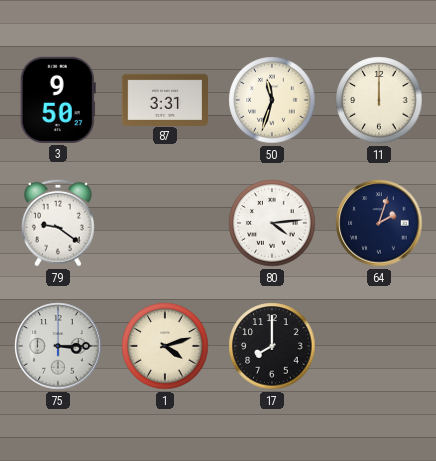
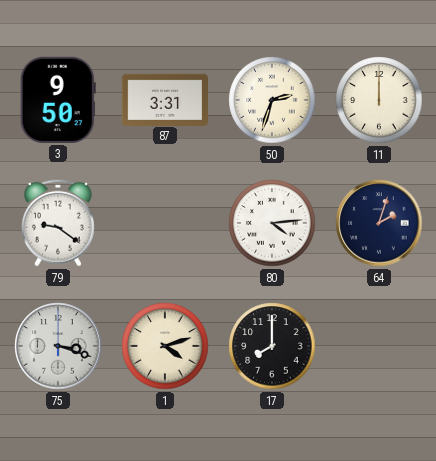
50: 11:33 -> 2:33 (272, 100)
75: 3:15 -> 3:18 (58, 346)
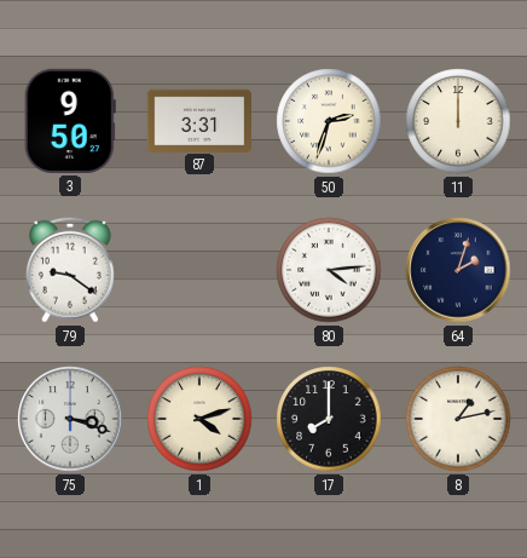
8: none -> 1:13 (458, 419)
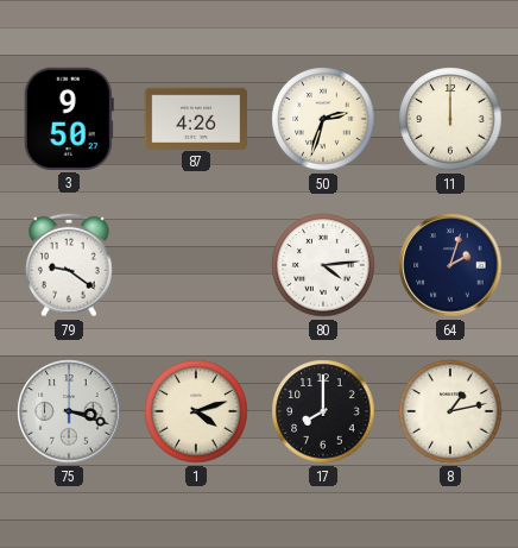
87: 3:31 -> 4:26 (195, 118)
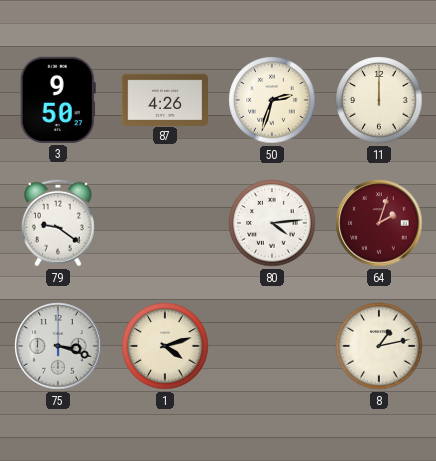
64 dial: navy -> burgundy (379, 223)
17: 8:00 -> none (323, 411)
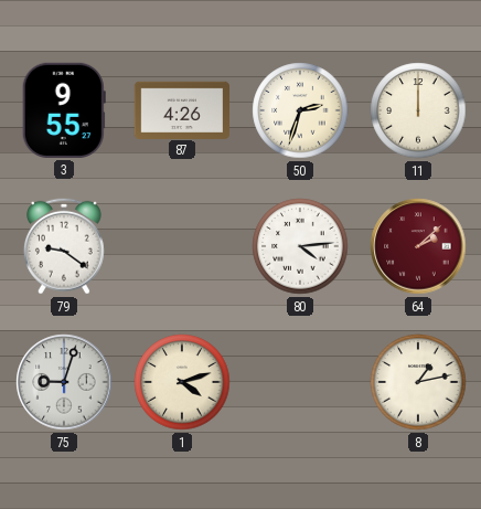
3: 9:50 -> 9:55 (64, 110)
64: 2:03 -> 2:08 (418, 246)
75: 3:18 -> 9:03 (64, 382)
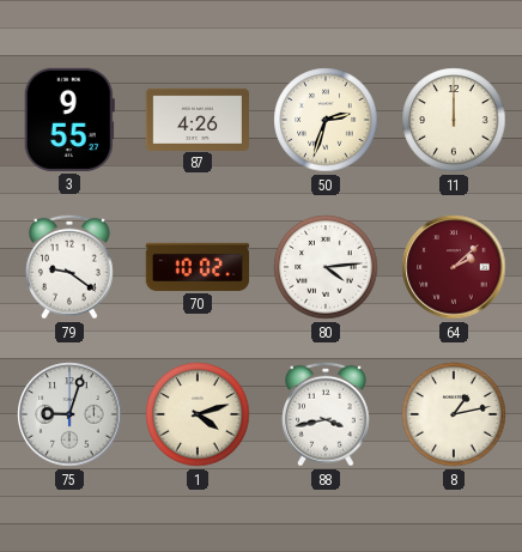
70: none -> 10:02 (196, 267)
88: none -> 3:43 (326, 414)
